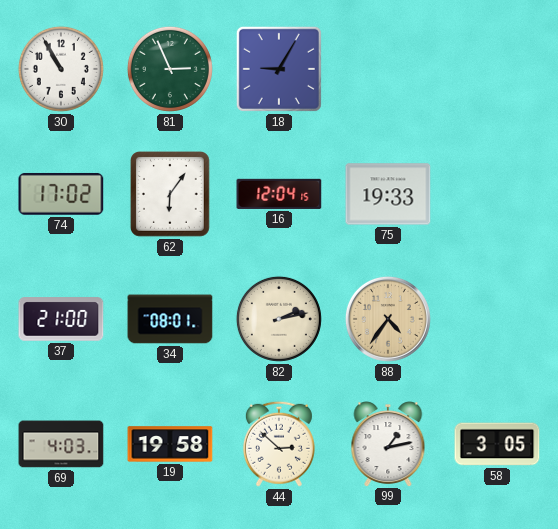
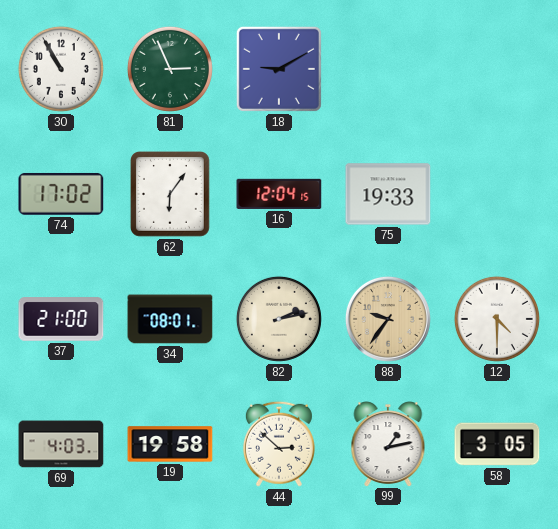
18: 9:05 -> 9:10 (279, 69)
88: 4:36 -> 9:36 (388, 319)
12: none -> 4:30 (497, 319)
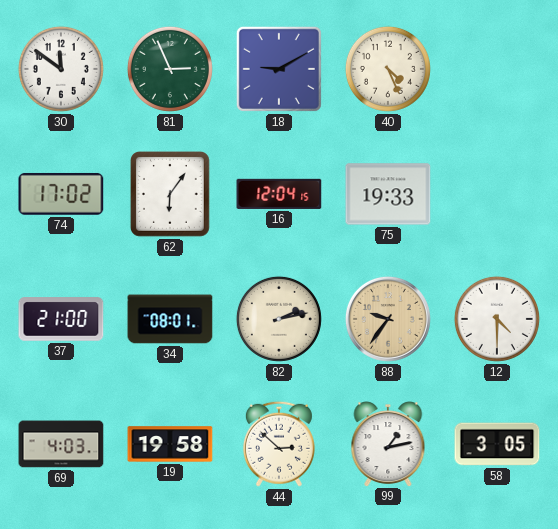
30: 10:55 -> 11:51 (61, 69)
40: none -> 4:26 (388, 69)
